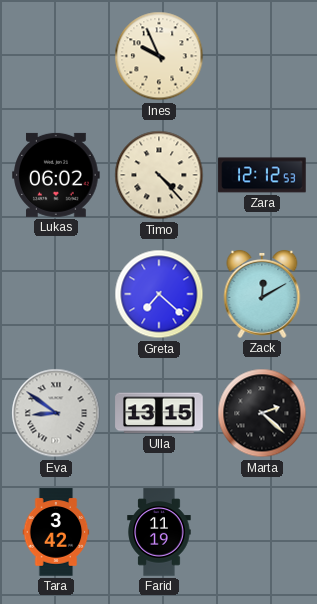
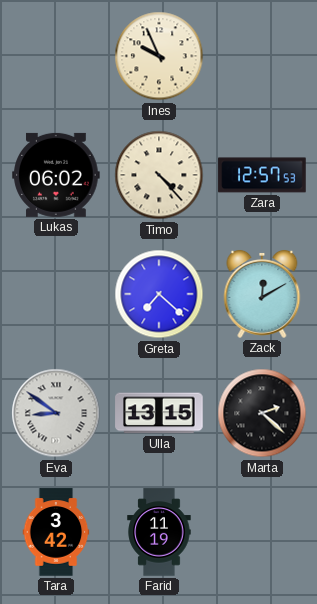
Zara: 12:12 -> 12:57 (262, 175)
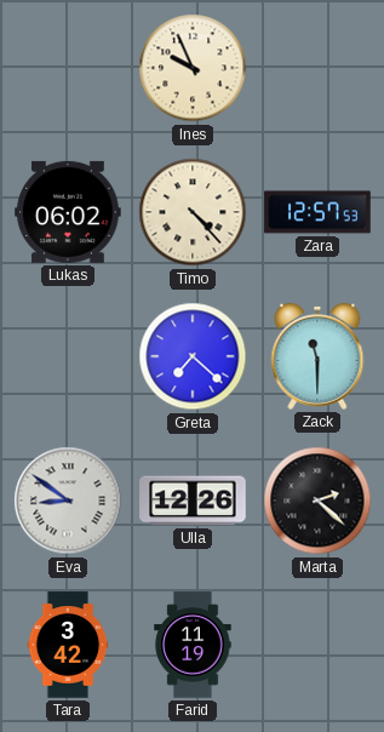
Zack: 12:10 -> 11:30 (317, 356)
Ulla: 13:15 -> 12:26 (193, 501)
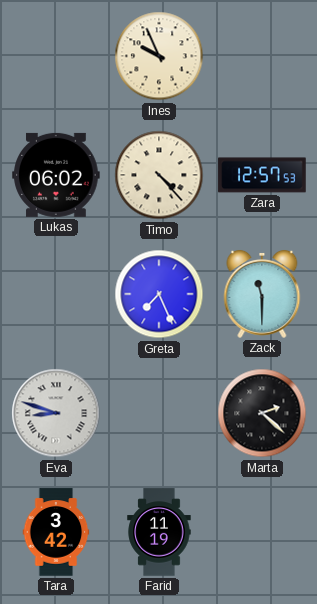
Greta: 7:22 -> 7:26 (159, 294)
Eva: 8:51 -> 8:48 (56, 413)
Ulla: 12:26 -> none (193, 501)
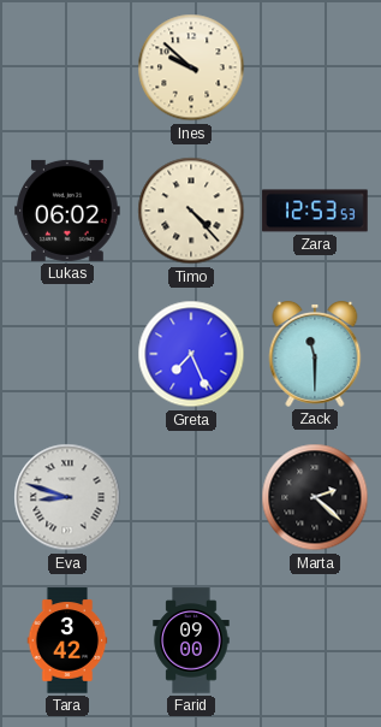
Ines: 9:56 -> 9:52 (191, 67)
Zara: 12:57 -> 12:53 (315, 211)
Farid: 11:19 -> 09:00 (191, 640)
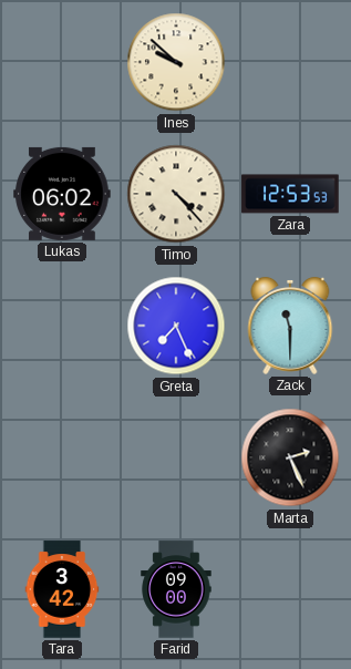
Eva: 8:48 -> none (67, 497)
Marta: 2:22 -> 2:26 (290, 457)
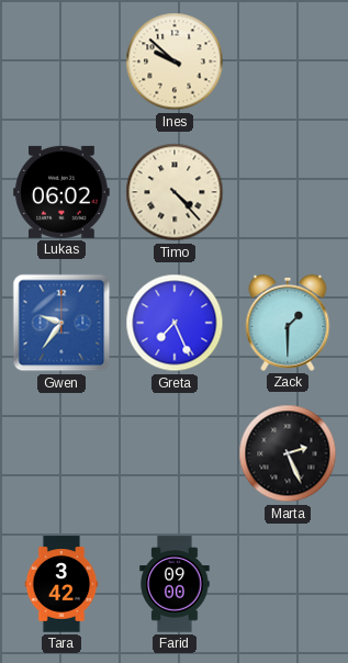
Zara: 12:53 -> none (290, 194)
Gwen: none -> 9:36 (61, 323)
Zack: 11:30 -> 1:30 (288, 323)
